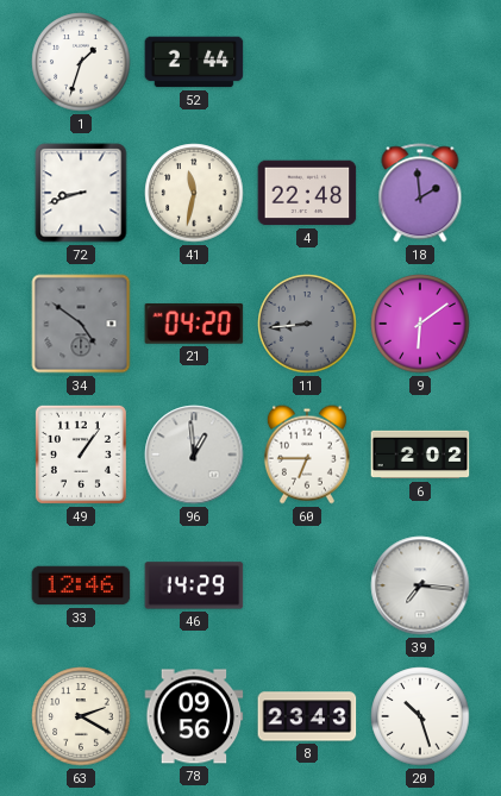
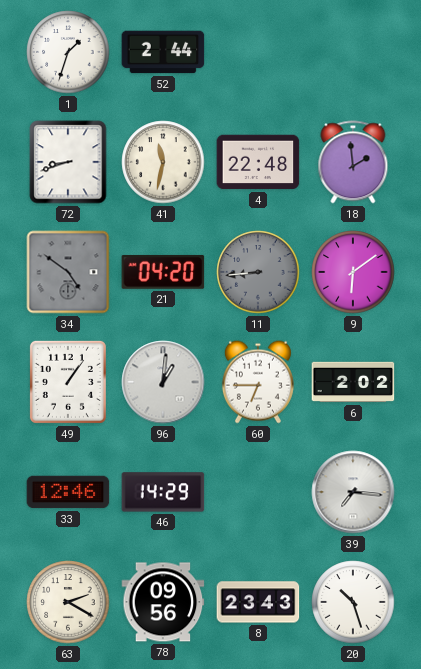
96: 12:59 -> 1:01 (163, 382)
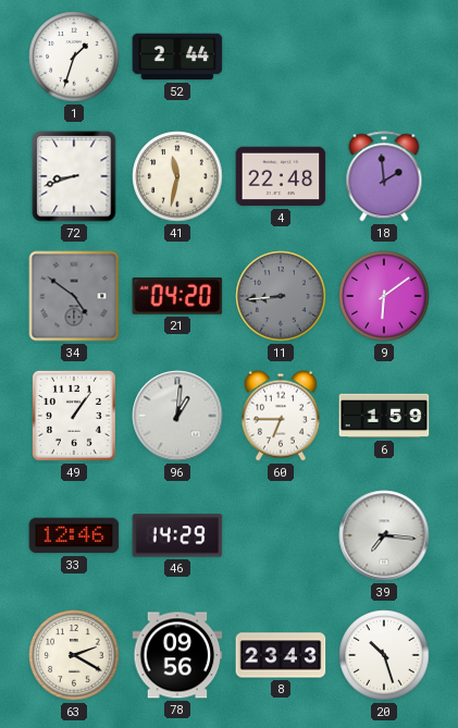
6: 2:02 -> 1:59 (384, 416)
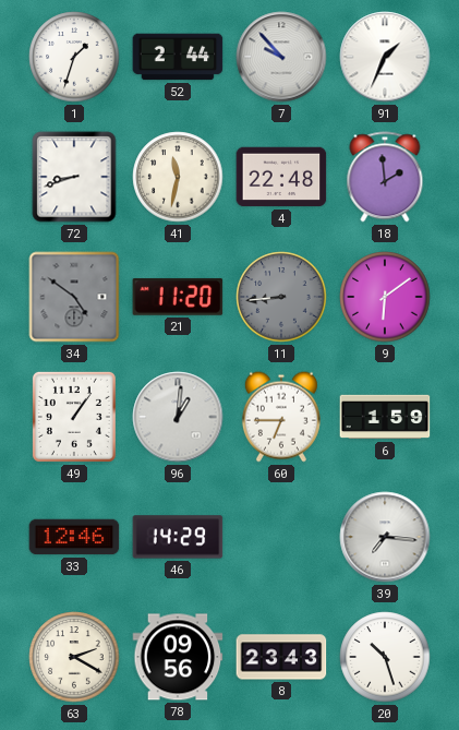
7: none -> 9:53 (281, 57)
91: none -> 1:34 (385, 57)
21: 04:20 -> 11:20 (178, 297)
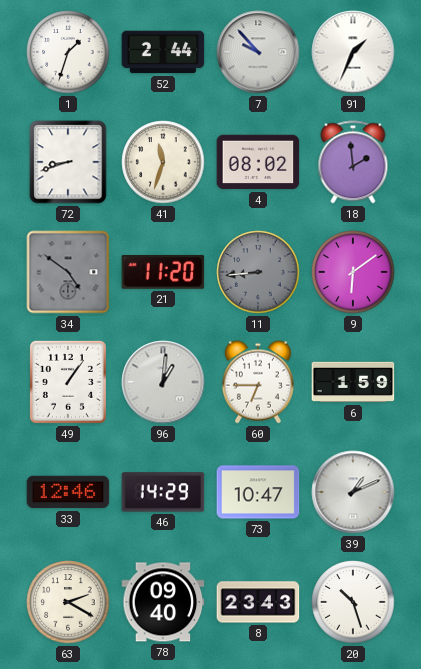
41: 11:32 -> 11:33 (163, 162)
4: 22:48 -> 08:02 (258, 162)
73: none -> 10:47 (258, 492)
39: 7:16 -> 1:11 (353, 492)
78: 09:56 -> 09:40 (163, 602)
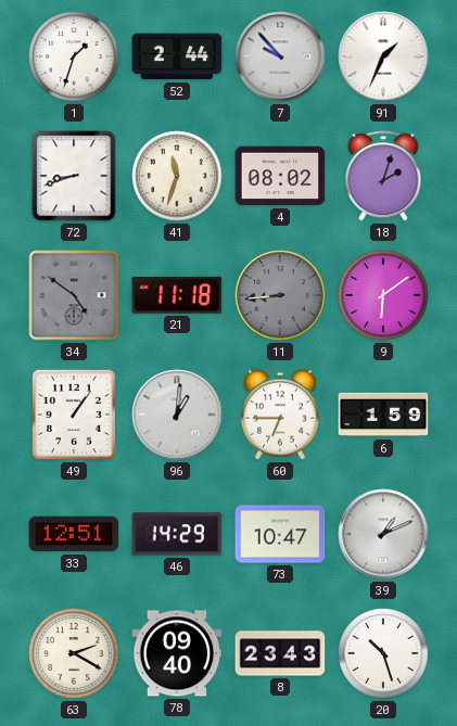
18: 1:59 -> 2:03 (383, 176)
21: 11:20 -> 11:18 (177, 295)
33: 12:46 -> 12:51 (74, 534)
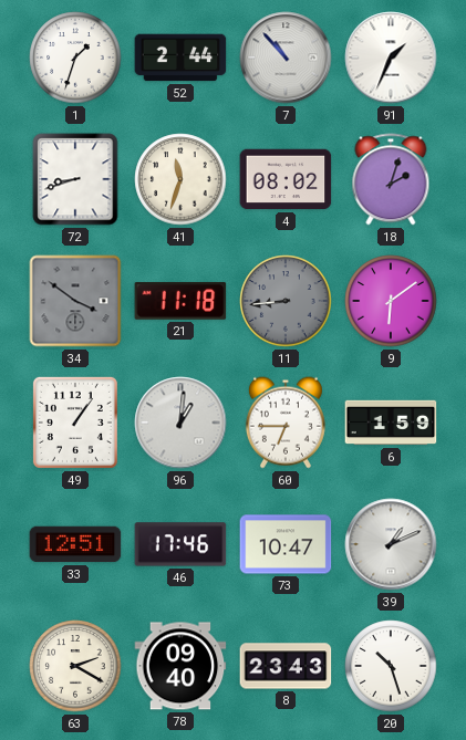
7: 9:53 -> 10:53 (286, 58)
34: 4:51 -> 3:51 (75, 301)
46: 14:29 -> 17:46 (180, 544)
